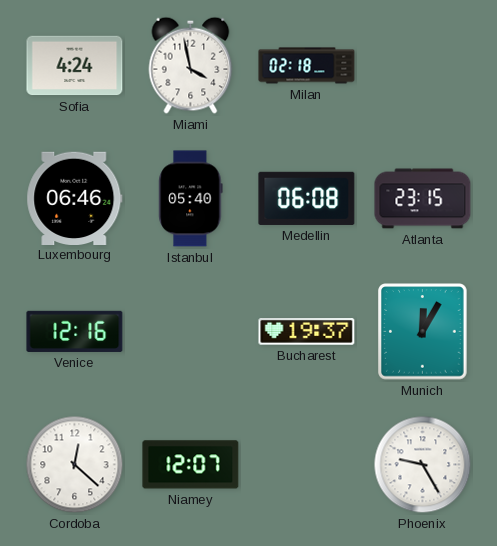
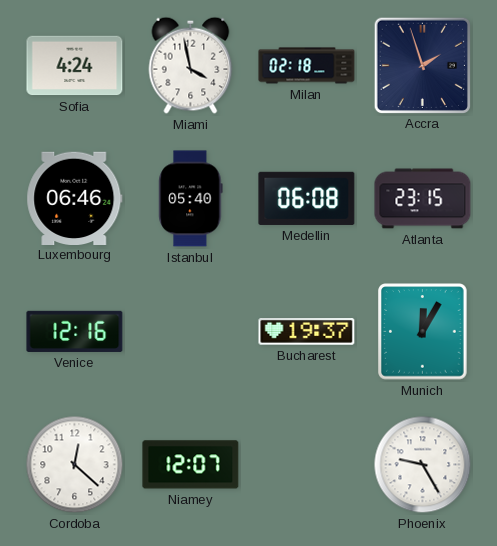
Accra: none -> 1:57 (422, 65)
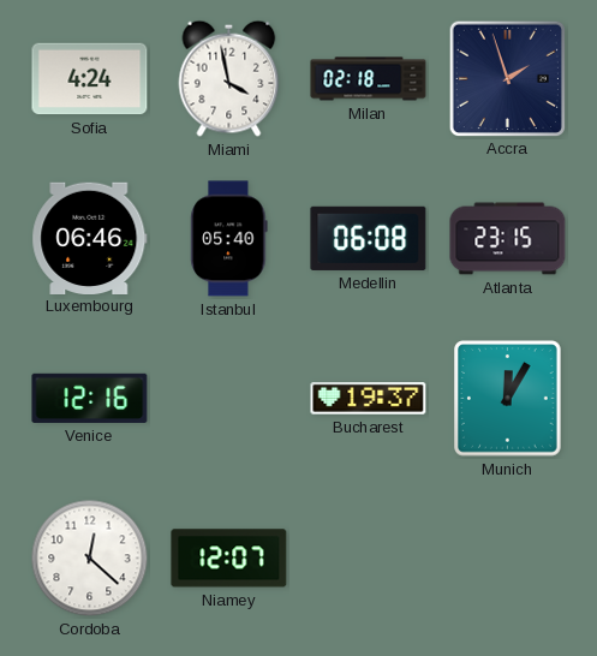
Phoenix: 9:25 -> none (423, 465)
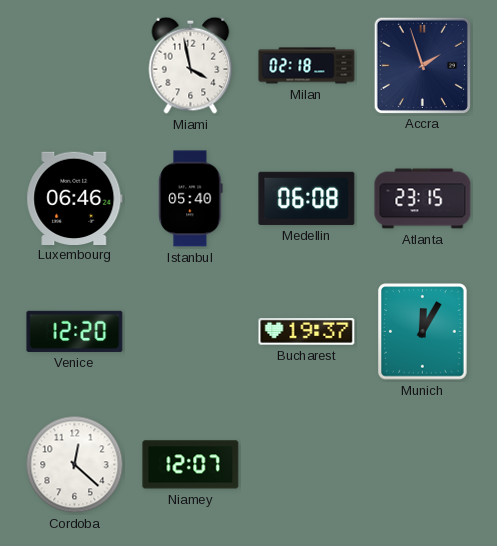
Sofia: 4:24 -> none (90, 79)
Venice: 12:16 -> 12:20 (75, 331)
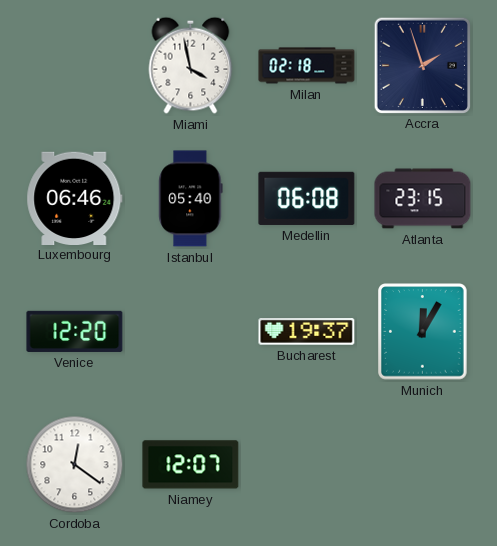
Cordoba: 12:22 -> 12:21 (75, 465)
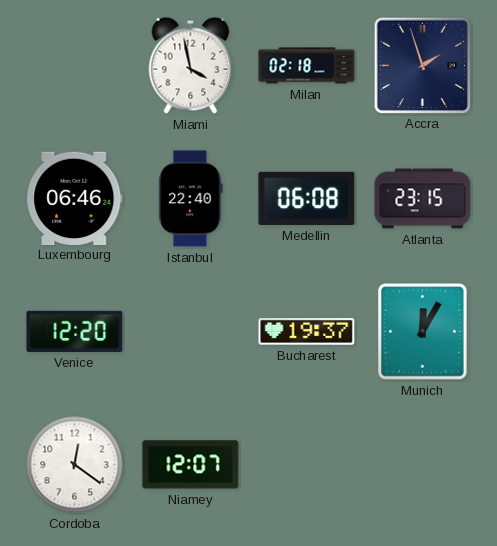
Istanbul: 05:40 -> 22:40 (191, 199)
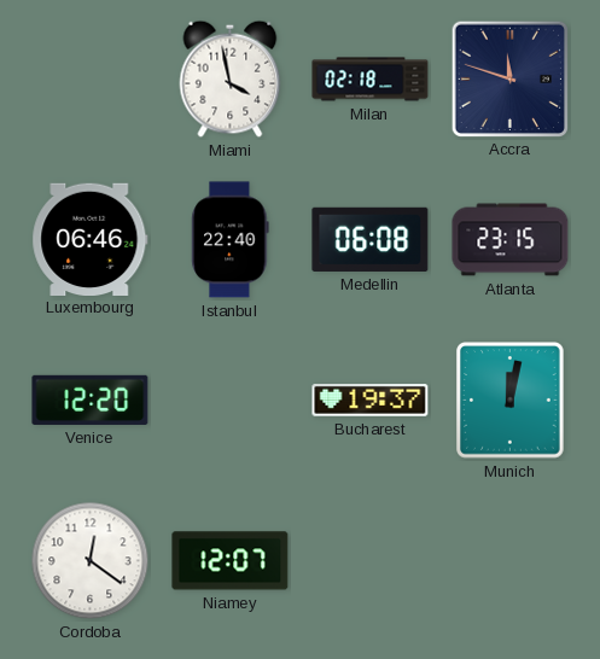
Accra: 1:57 -> 11:48 (509, 78)
Munich: 12:05 -> 12:02 (511, 401)
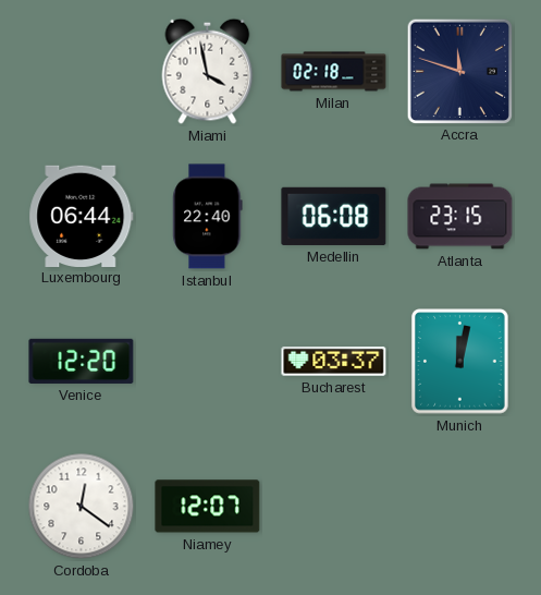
Luxembourg: 06:46 -> 06:44 (82, 216)
Bucharest: 19:37 -> 03:37 (334, 362)
